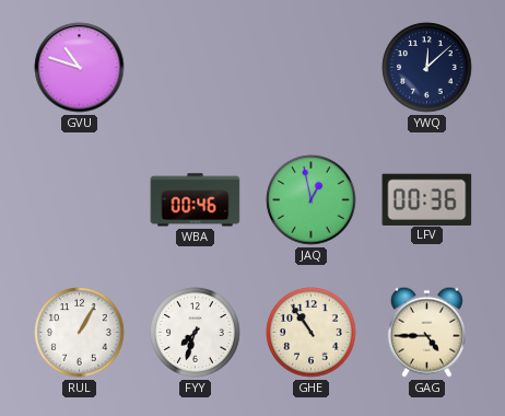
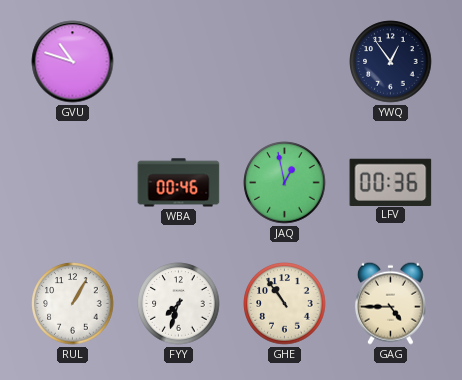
YWQ: 12:08 -> 12:54 (391, 62)
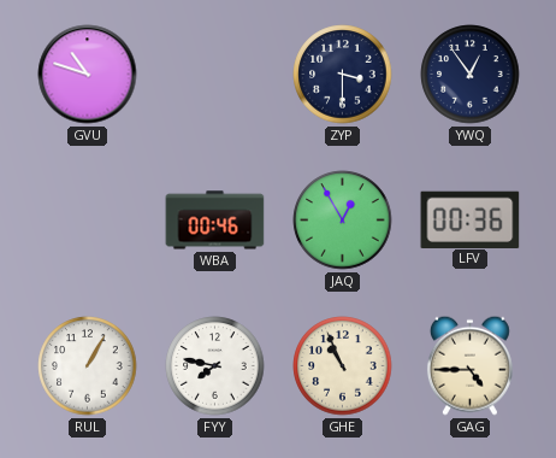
ZYP: none -> 3:30 (343, 75)
JAQ: 12:58 -> 12:55 (343, 221)
FYY: 7:33 -> 7:47 (215, 366)
GHE: 10:54 -> 10:56 (343, 366)
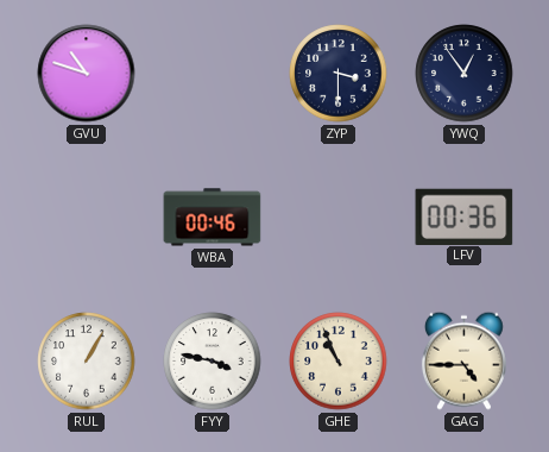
JAQ: 12:55 -> none (343, 221)
FYY: 7:47 -> 3:47 (213, 362)
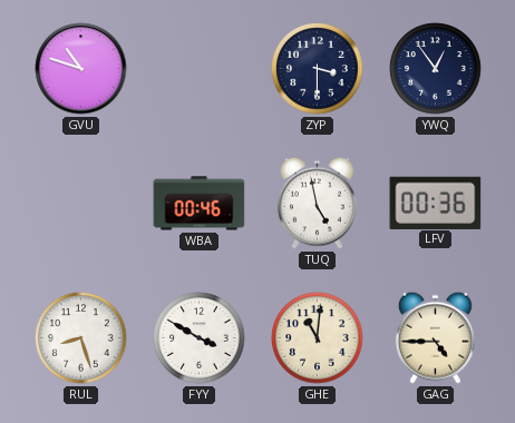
TUQ: none -> 4:58 (317, 203)
RUL: 1:05 -> 8:27 (81, 338)
FYY: 3:47 -> 3:50 (200, 338)
GHE: 10:56 -> 11:01 (318, 338)
